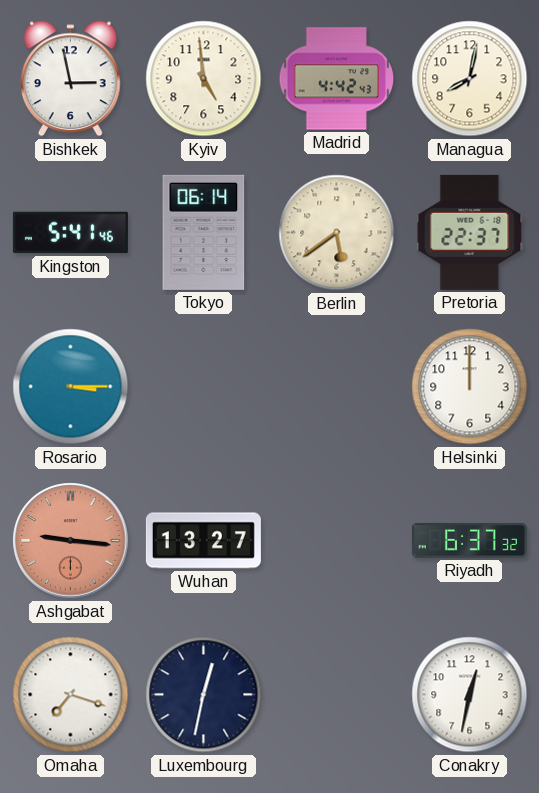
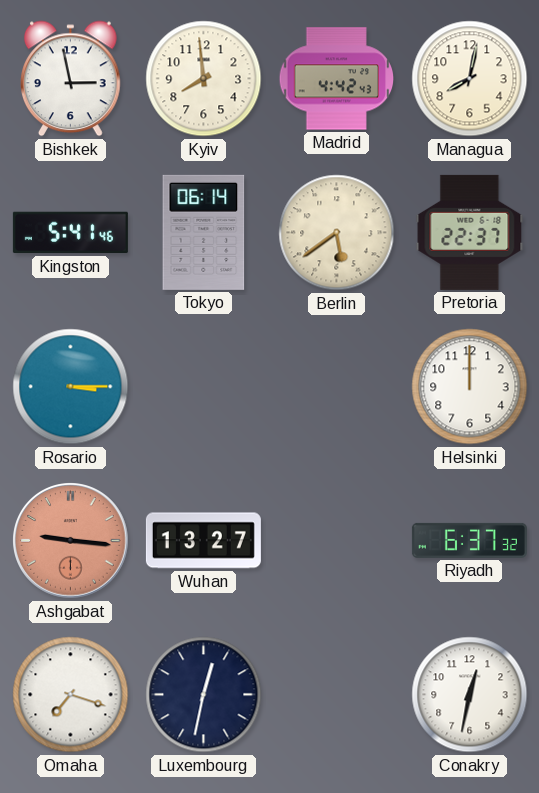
Kyiv: 4:59 -> 7:59 (204, 79)
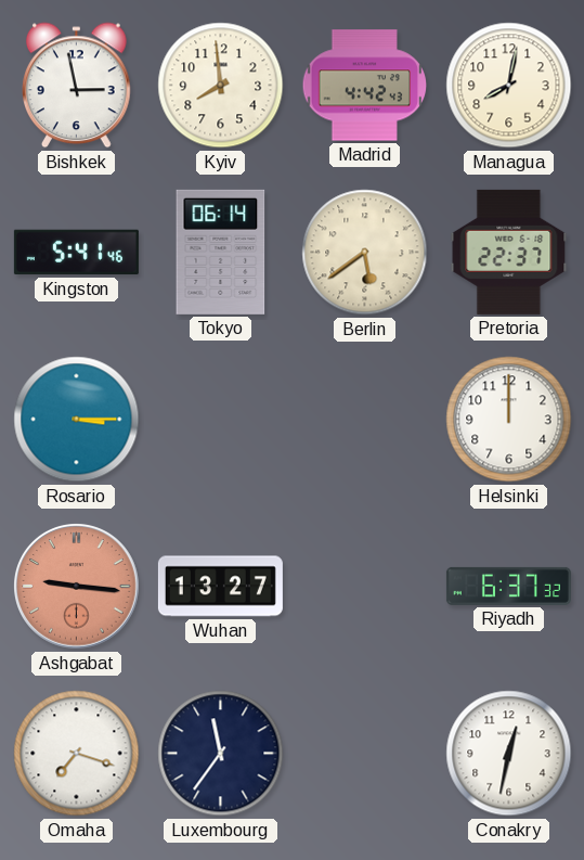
Luxembourg: 12:32 -> 11:36 (221, 754)
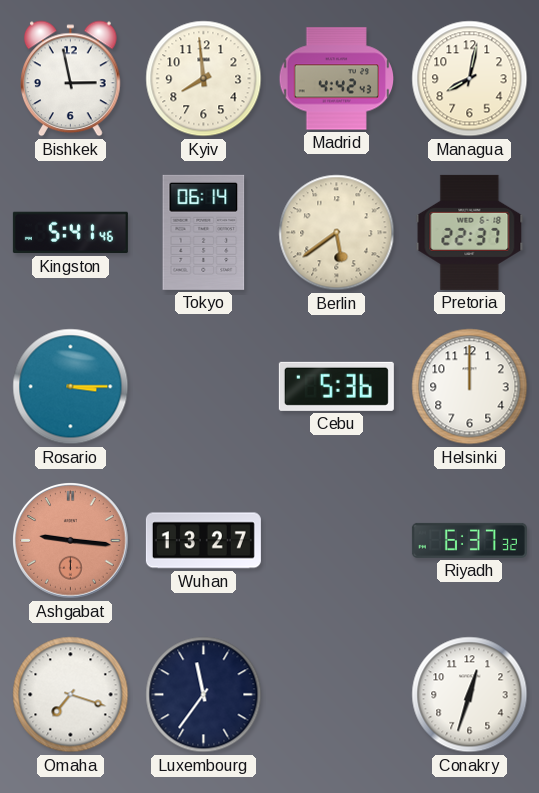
Cebu: none -> 5:36 (336, 386)
Conakry: 12:32 -> 12:33 (470, 695)
